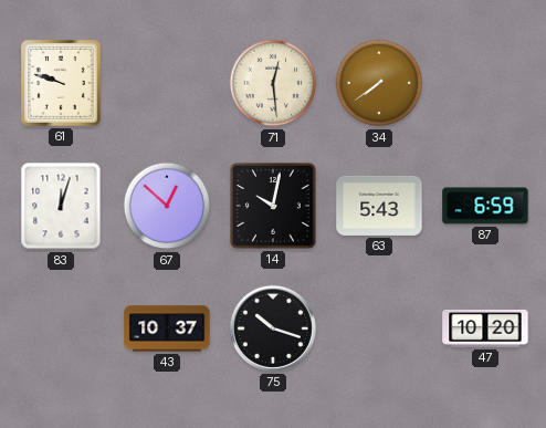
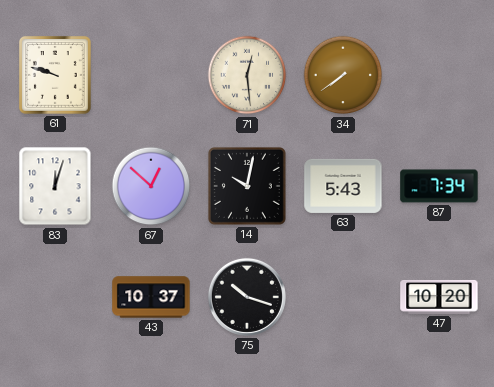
87: 6:59 -> 7:34 (439, 186)
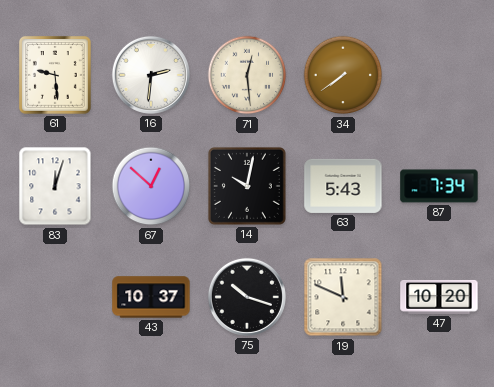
61: 9:48 -> 9:29 (55, 75)
16: none -> 2:31 (151, 75)
19: none -> 11:49 (343, 297)
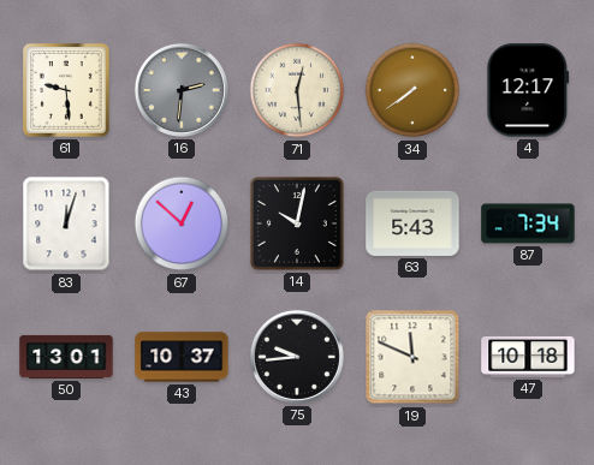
16 dial: white -> grey (182, 90)
4: none -> 12:17 (528, 90)
50: none -> 13:01 (66, 357)
75: 10:18 -> 9:44 (297, 357)
47: 10:20 -> 10:18 (528, 357)
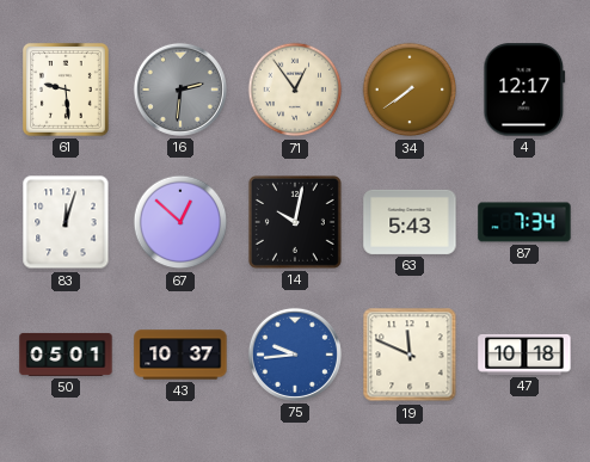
71: 12:29 -> 12:54 (295, 90)
50: 13:01 -> 05:01 (66, 355)
75 dial: black -> blue (295, 355)
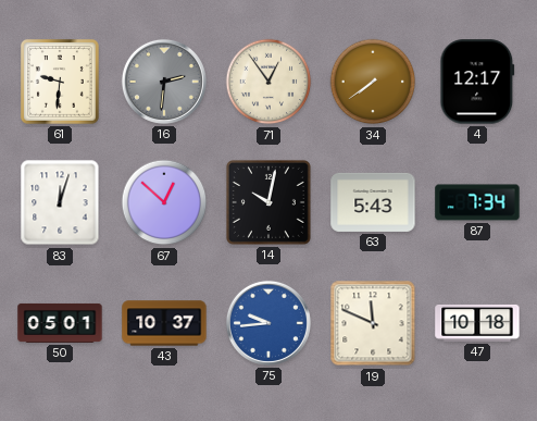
61: 9:29 -> 9:31 (60, 82)
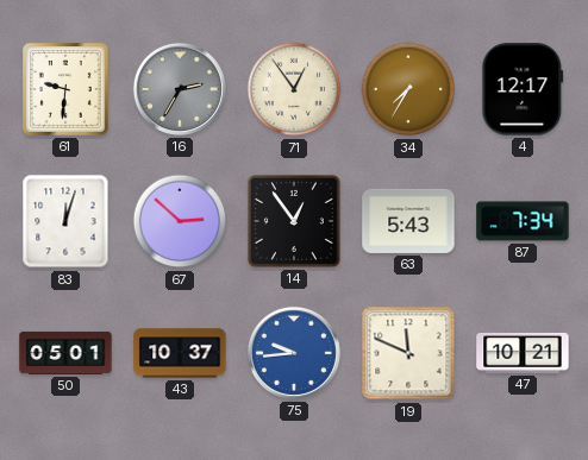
16: 2:31 -> 2:35 (180, 89)
34: 7:39 -> 7:35 (408, 89)
67: 12:52 -> 2:52 (180, 221)
14: 10:02 -> 12:54 (294, 221)
47: 10:18 -> 10:21 (523, 353)
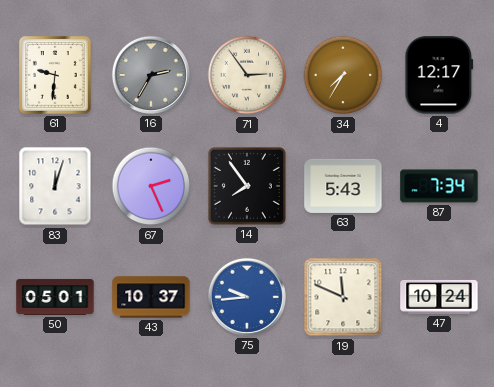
71: 12:54 -> 2:54 (247, 75)
67: 2:52 -> 2:26 (151, 186)
14: 12:54 -> 7:54 (247, 186)
47: 10:21 -> 10:24 (439, 297)
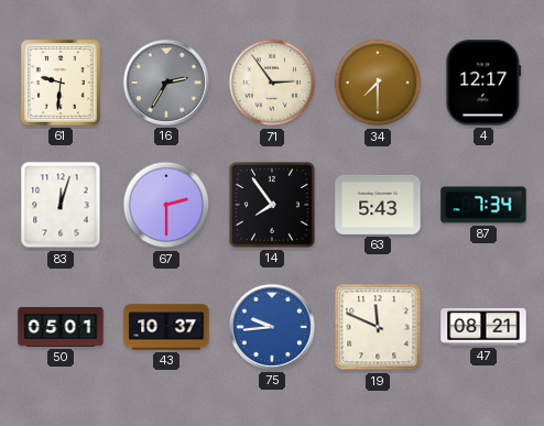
34: 7:35 -> 7:30 (378, 83)
67: 2:26 -> 2:30 (166, 205)
47: 10:24 -> 08:21 (483, 327)
